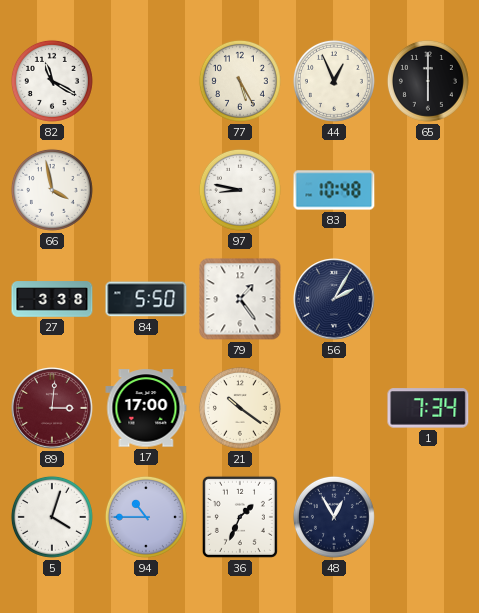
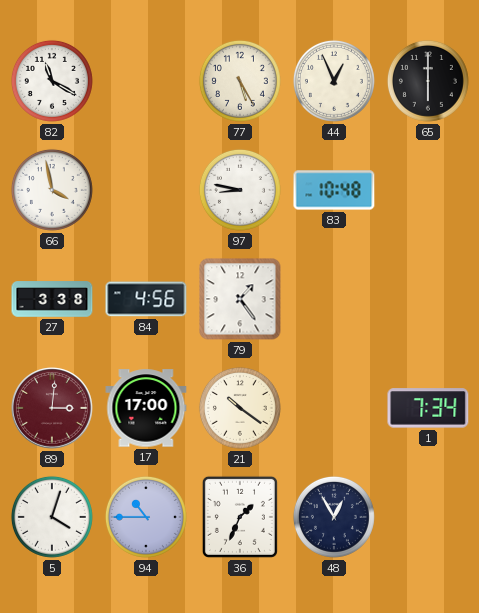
84: 5:50 -> 4:56 (146, 299)
56: 2:05 -> none (334, 299)
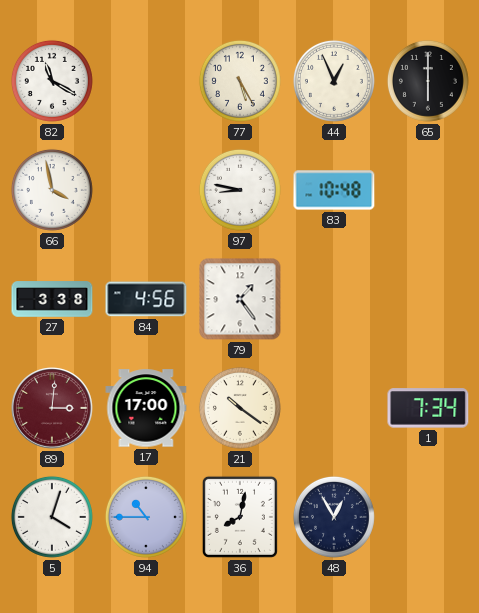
36: 1:34 -> 8:02 (240, 517)
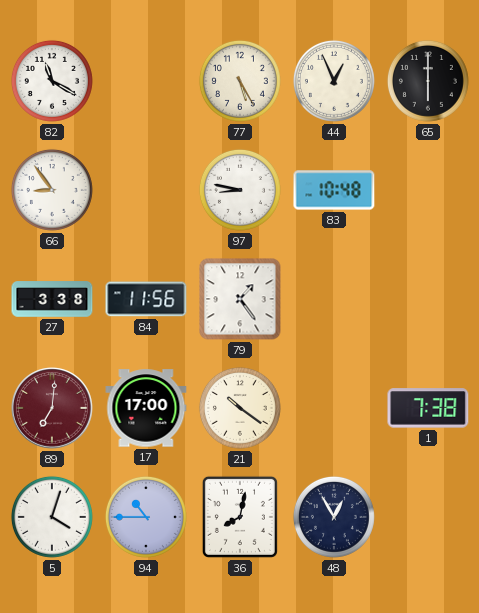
66: 3:58 -> 8:54 (52, 190)
84: 4:56 -> 11:56 (146, 299)
89: 3:01 -> 7:01 (52, 408)
1: 7:34 -> 7:38 (428, 408)
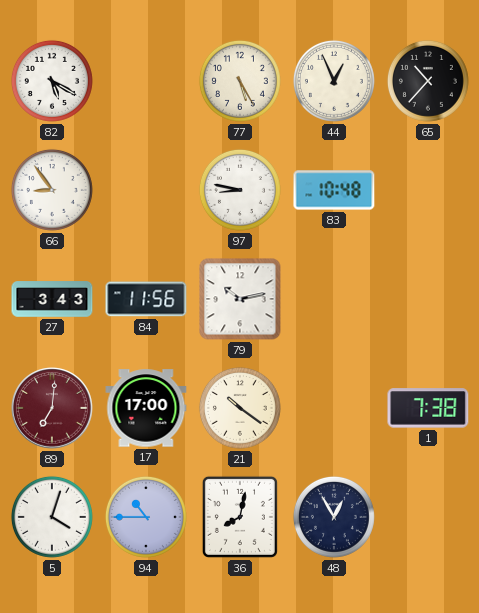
82: 11:20 -> 5:20 (52, 81)
65: 6:00 -> 10:37 (428, 81)
27: 3:38 -> 3:43 (52, 299)
79: 1:24 -> 10:13 (240, 299)
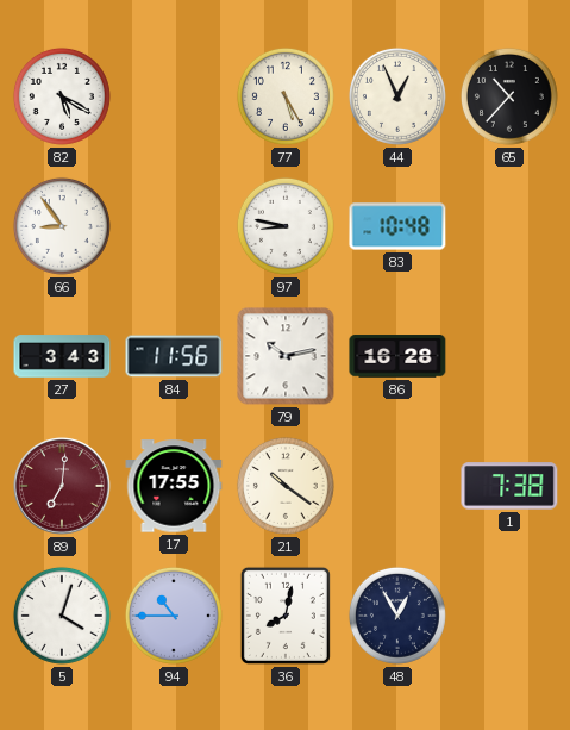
86: none -> 16:28 (397, 356)
17: 17:00 -> 17:55 (174, 486)
